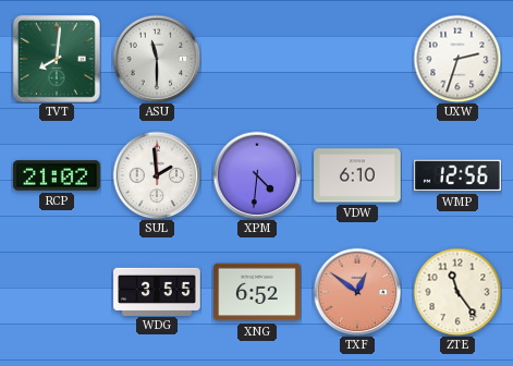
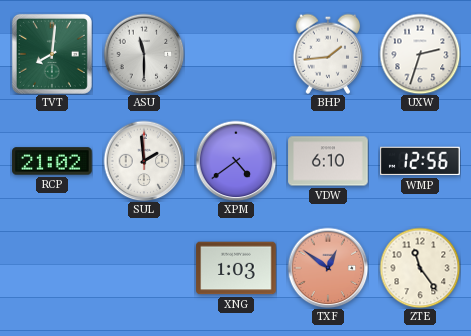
BHP: none -> 1:44 (328, 54)
XPM: 4:31 -> 4:39 (236, 161)
WDG: 3:55 -> none (157, 291)
XNG: 6:52 -> 1:03 (236, 268)
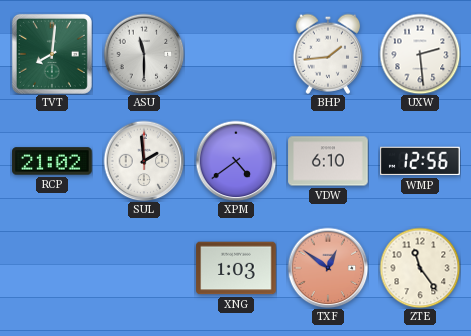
UXW: 2:33 -> 2:29 (420, 54)
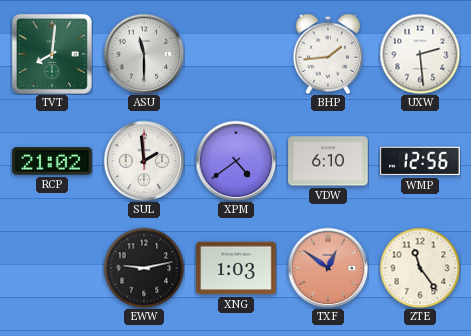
EWW: none -> 9:13 (144, 268)
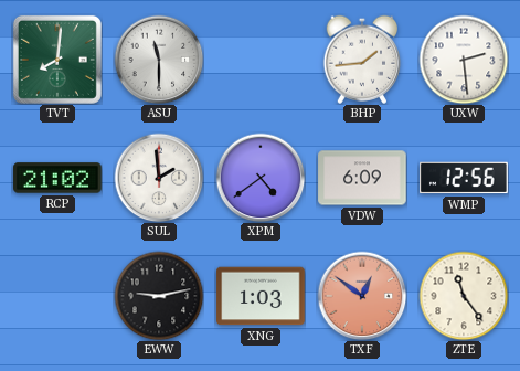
VDW: 6:10 -> 6:09 (362, 178)
